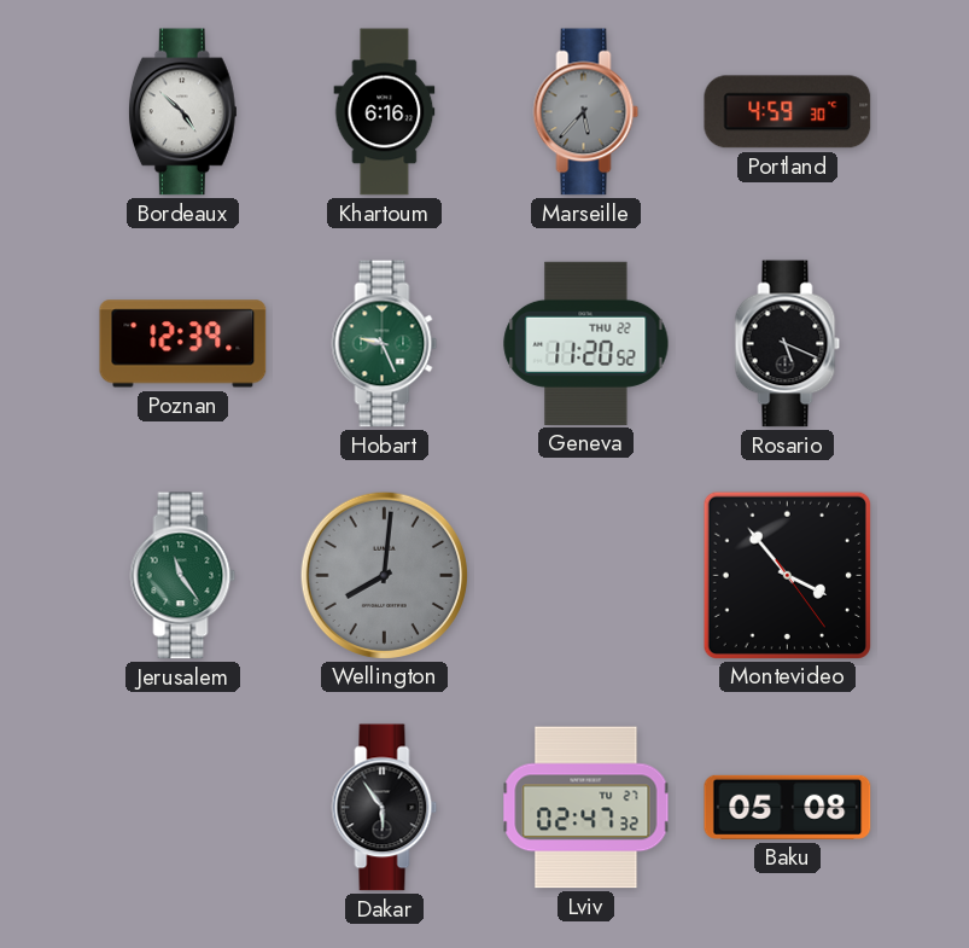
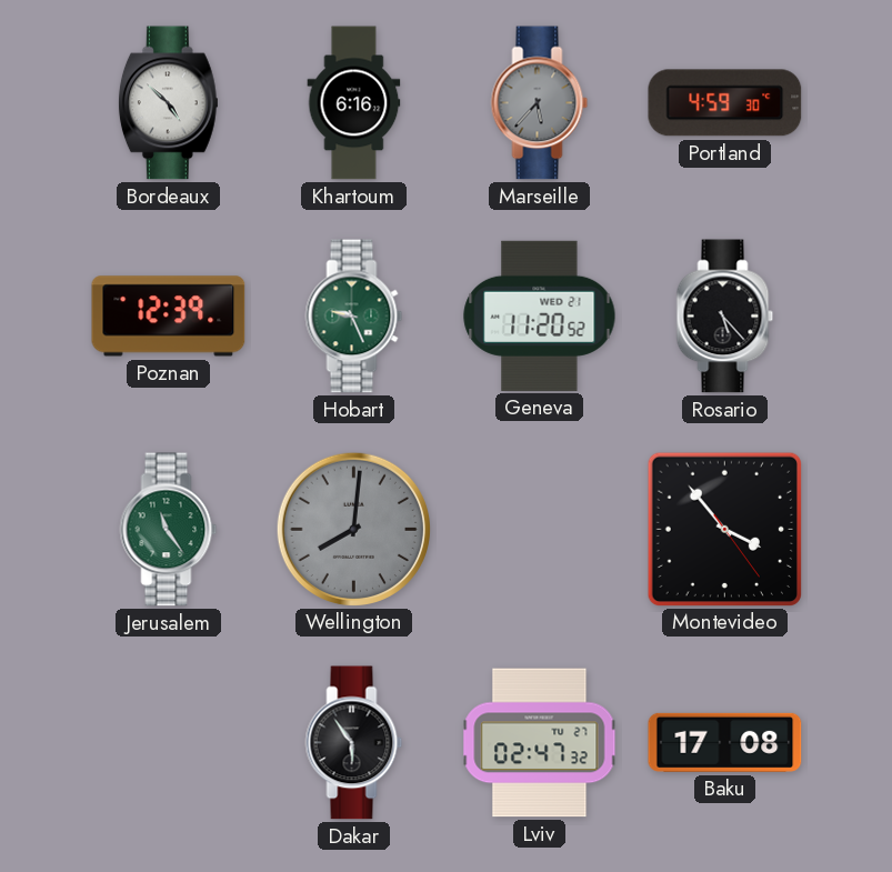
Geneva date: THU 22 -> WED 21 (540, 315)
Rosario: 5:19 -> 5:23 (725, 317)
Baku: 05:08 -> 17:08 (725, 742)
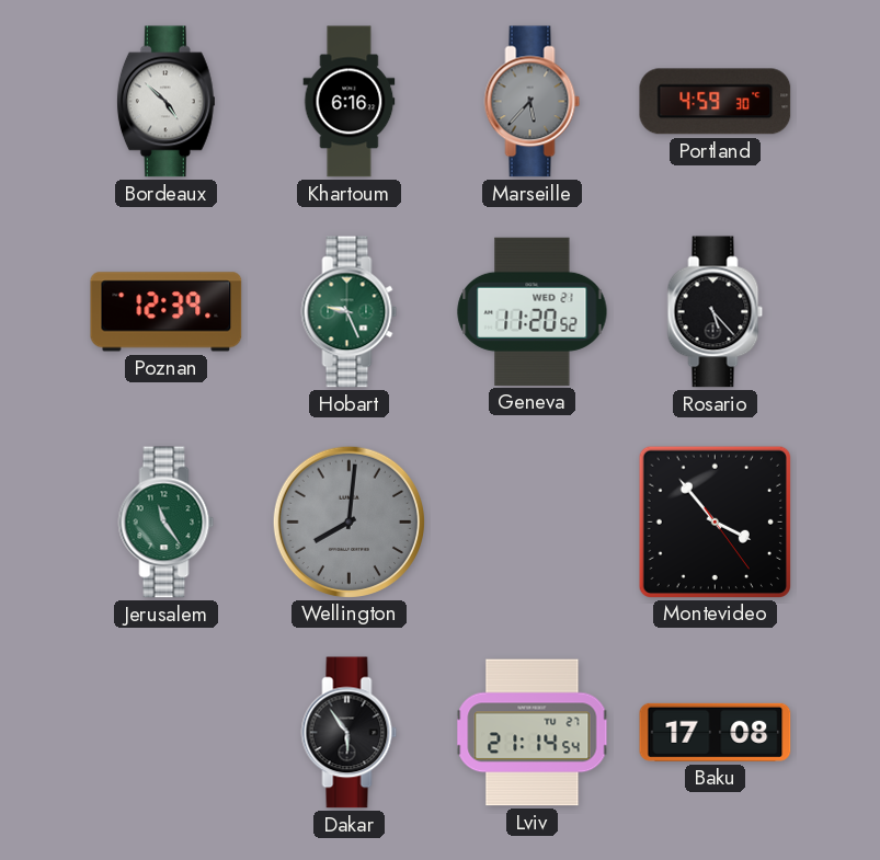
Lviv: 02:47 -> 21:14 (533, 733)
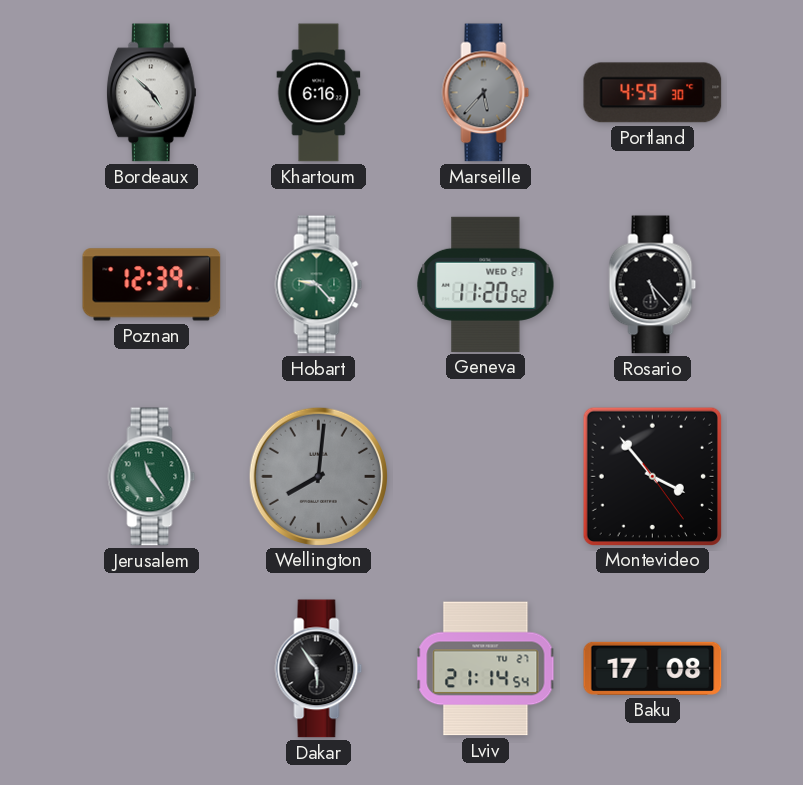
Hobart: 9:26 -> 9:23 (319, 285)
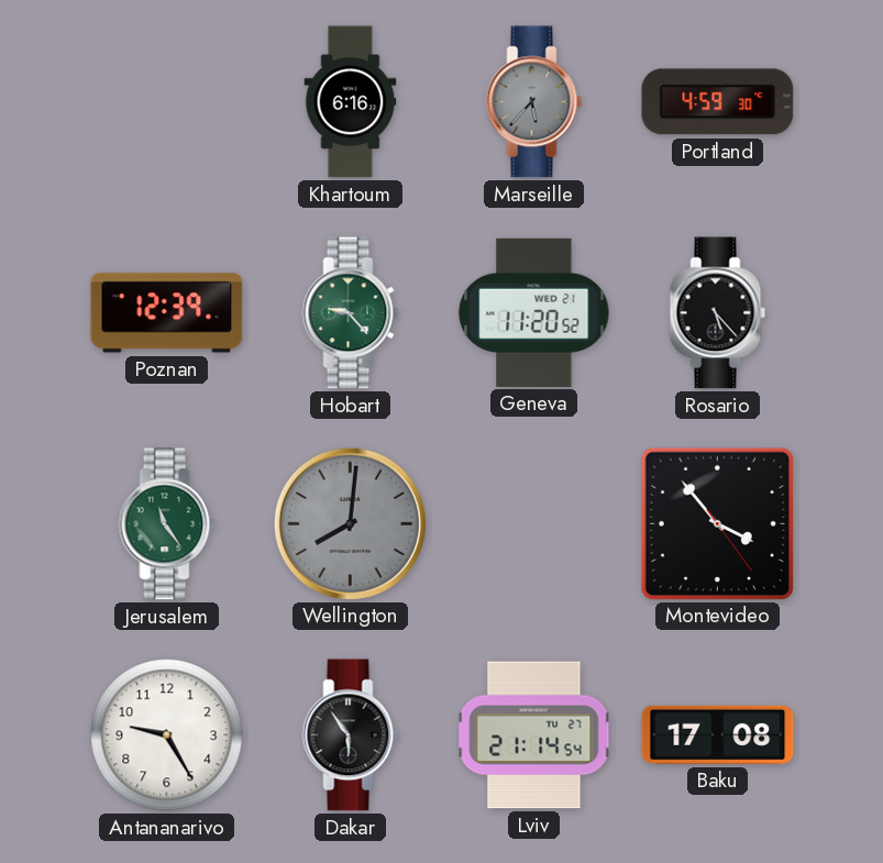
Bordeaux: 4:52 -> none (151, 93)
Antananarivo: none -> 9:25 (167, 735)
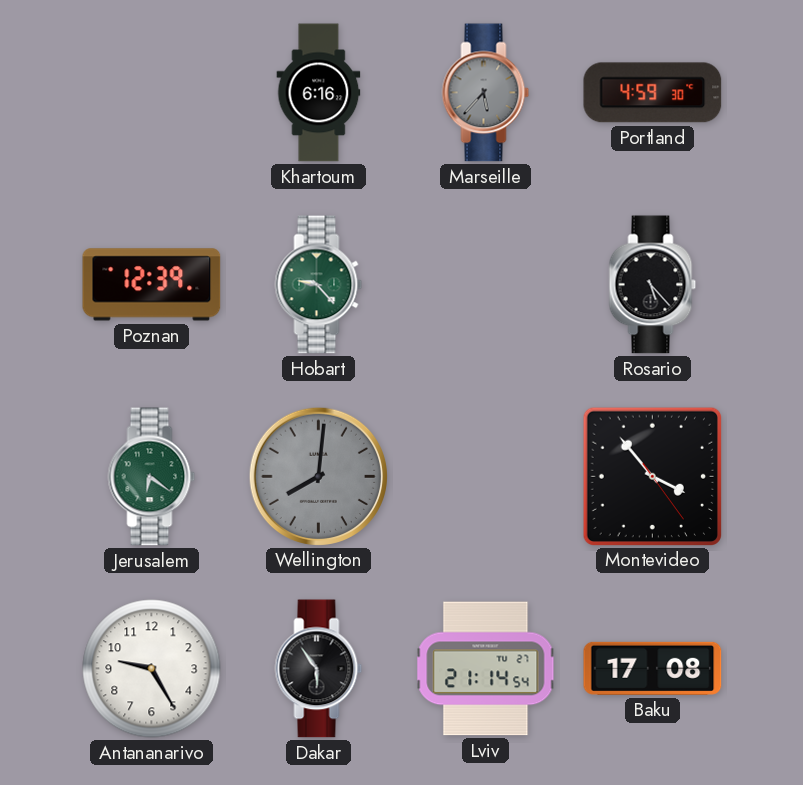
Geneva: 11:20 -> none (534, 312)
Jerusalem: 11:24 -> 6:21 (152, 477)
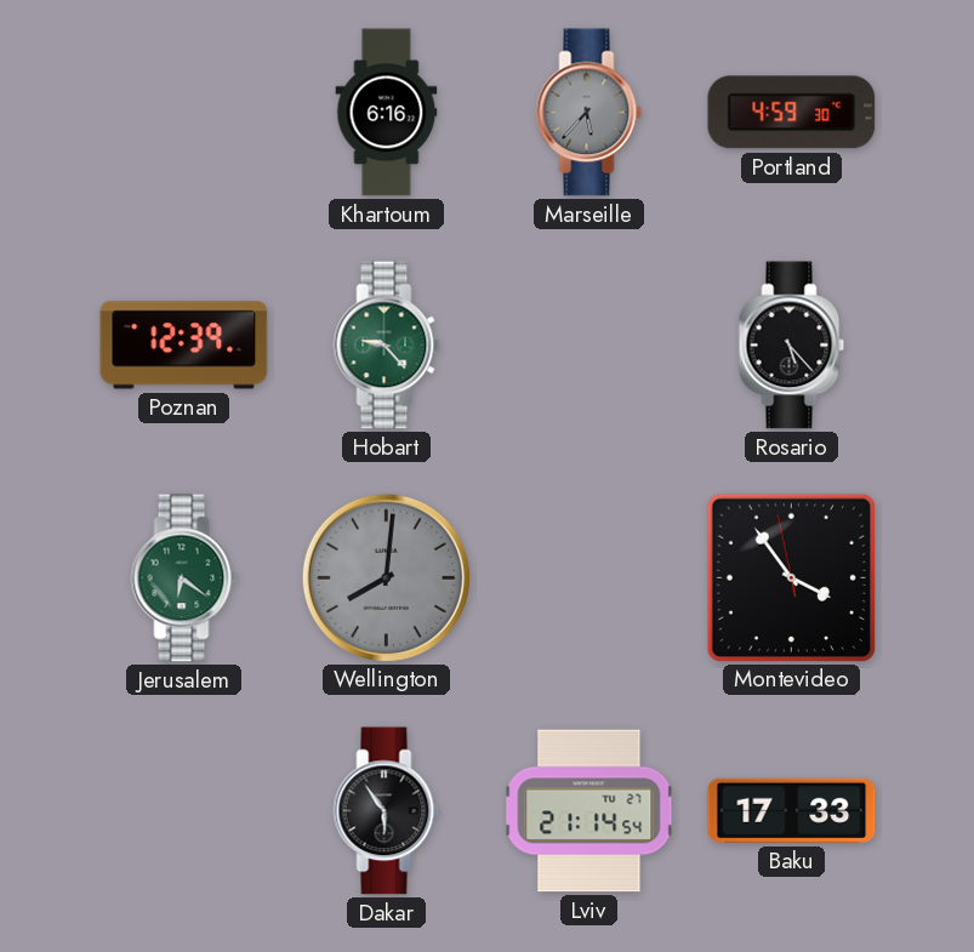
Montevideo: 3:53:24 -> 3:53:58 (791, 577)
Antananarivo: 9:25 -> none (152, 669)
Baku: 17:08 -> 17:33 (792, 810)
